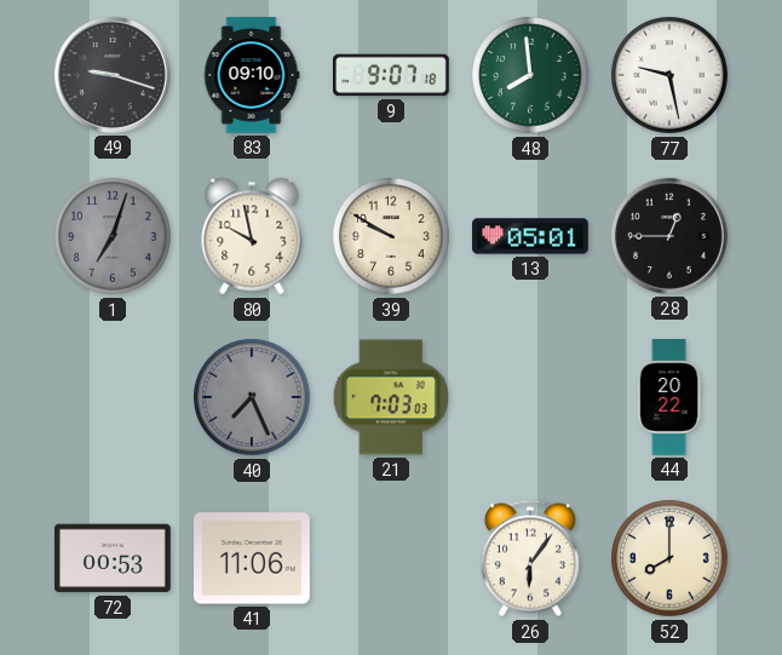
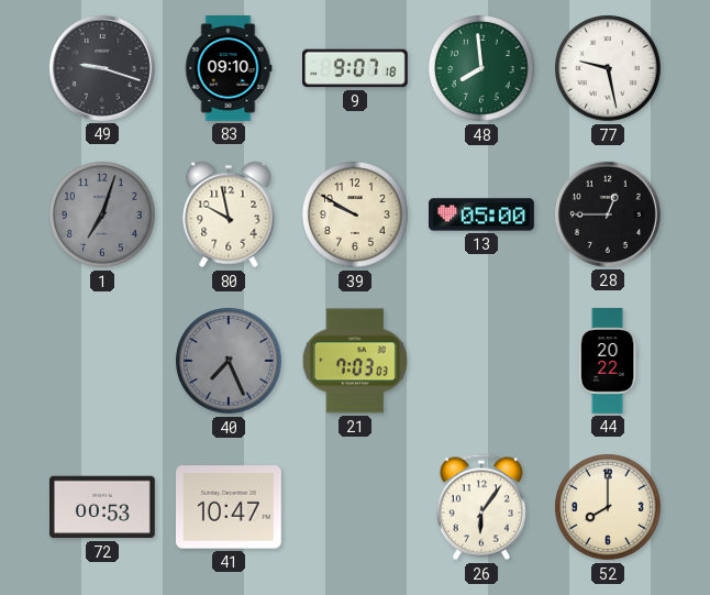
13: 05:01 -> 05:00 (481, 214)
41: 11:06 -> 10:47 (230, 507)
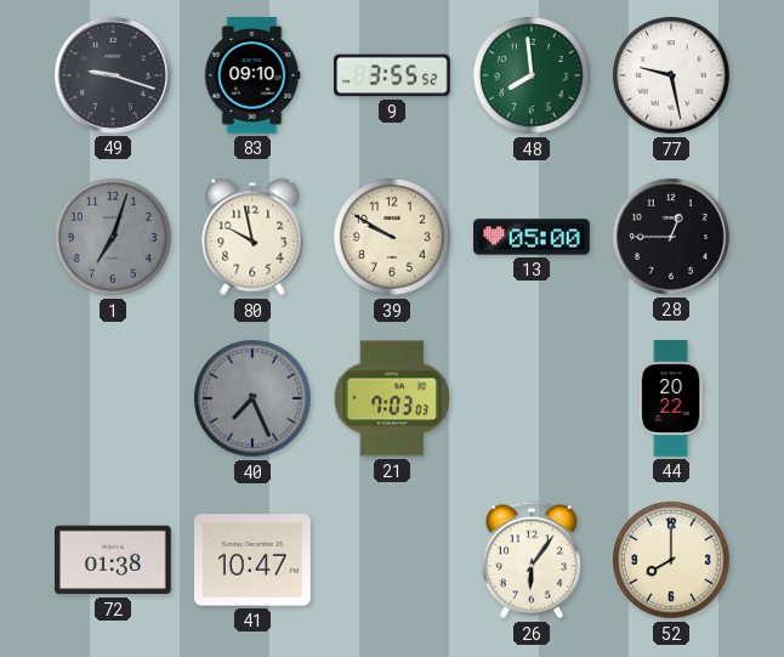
9: 9:07 -> 3:55 (393, 75)
72: 00:53 -> 01:38 (114, 560)
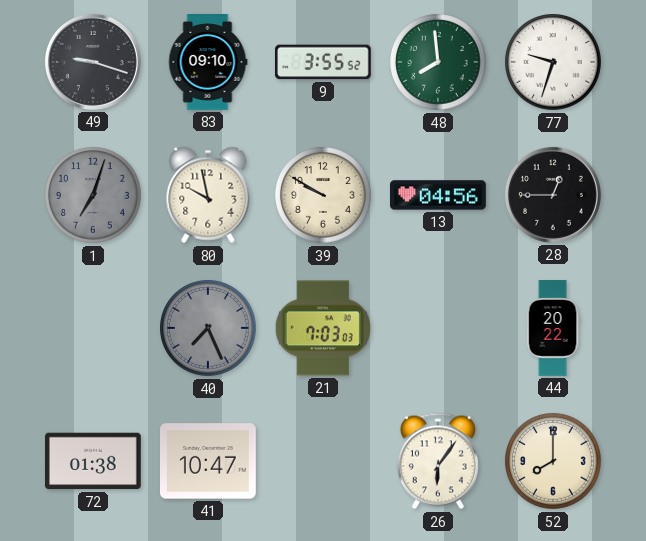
77: 9:28 -> 9:33 (553, 62)
13: 05:00 -> 04:56 (438, 195)
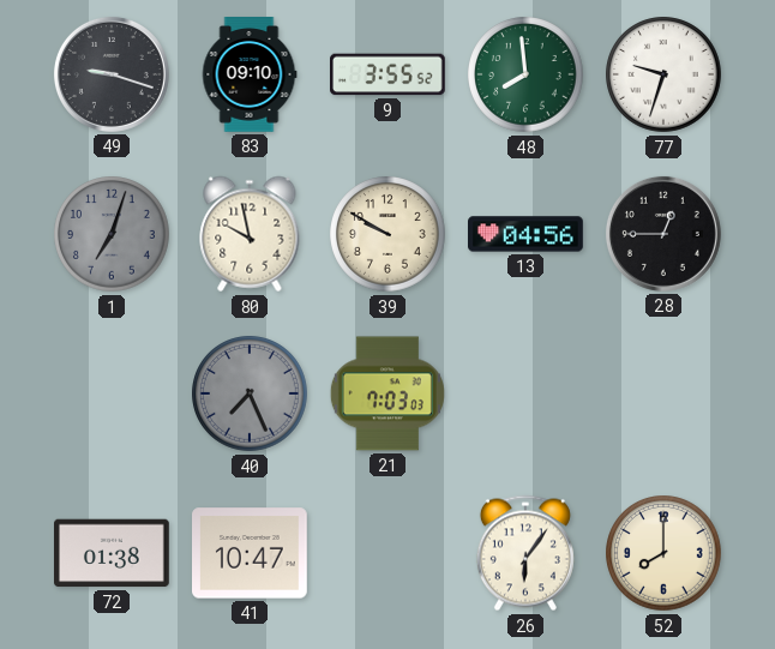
44: 20:22 -> none (553, 328)
